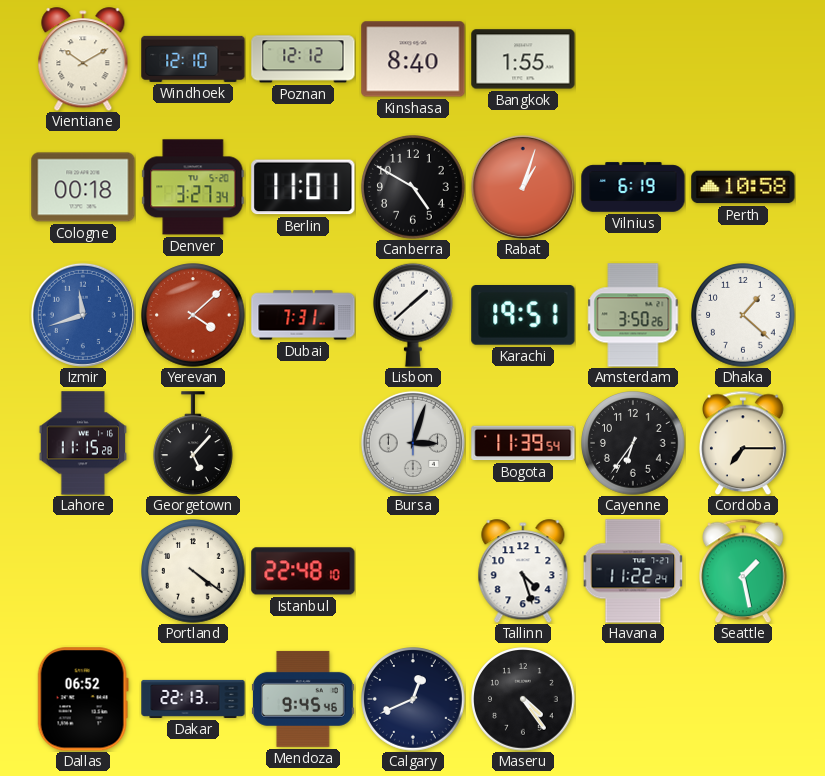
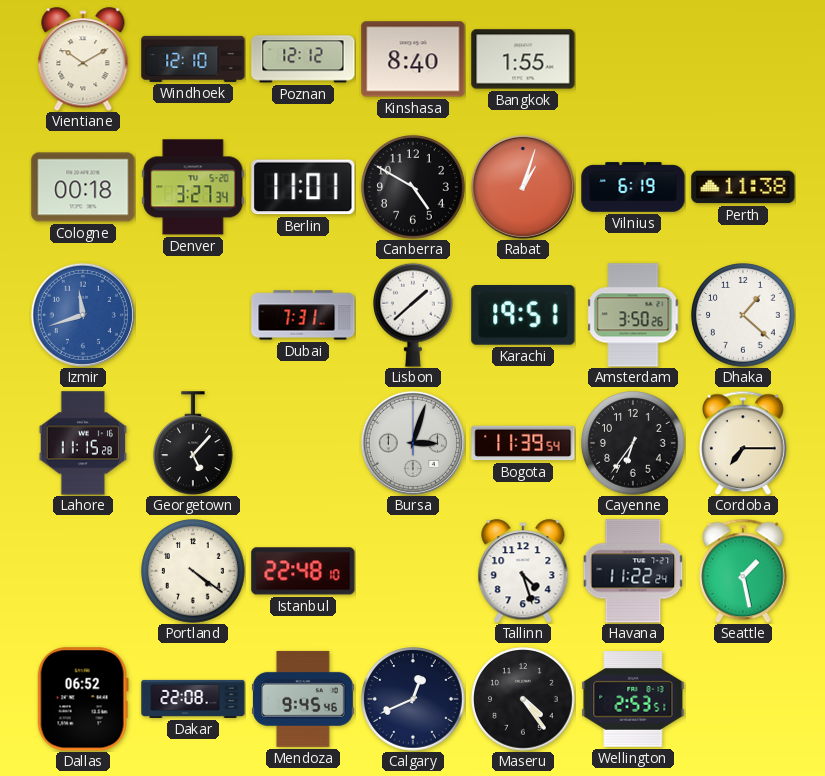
Perth: 10:58 -> 11:38 (743, 187)
Yerevan: 4:08 -> none (193, 315)
Dakar: 22:13 -> 22:08 (193, 699)
Wellington: none -> 2:53 (633, 700)
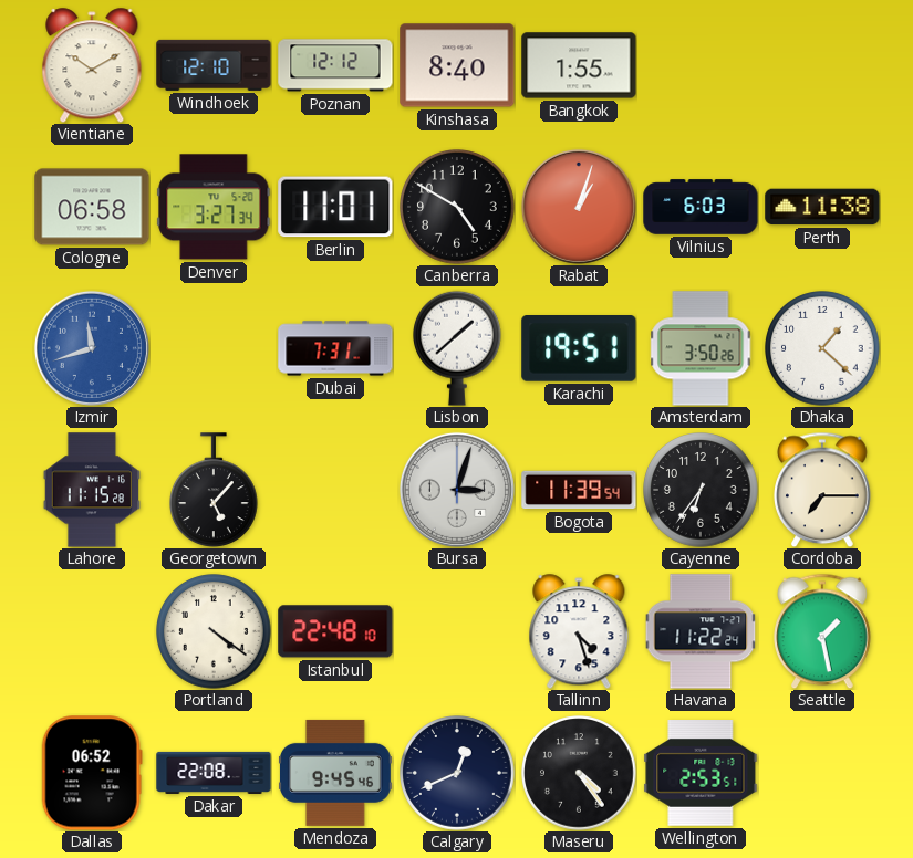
Cologne: 00:18 -> 06:58 (92, 207)
Vilnius: 6:19 -> 6:03 (701, 207)
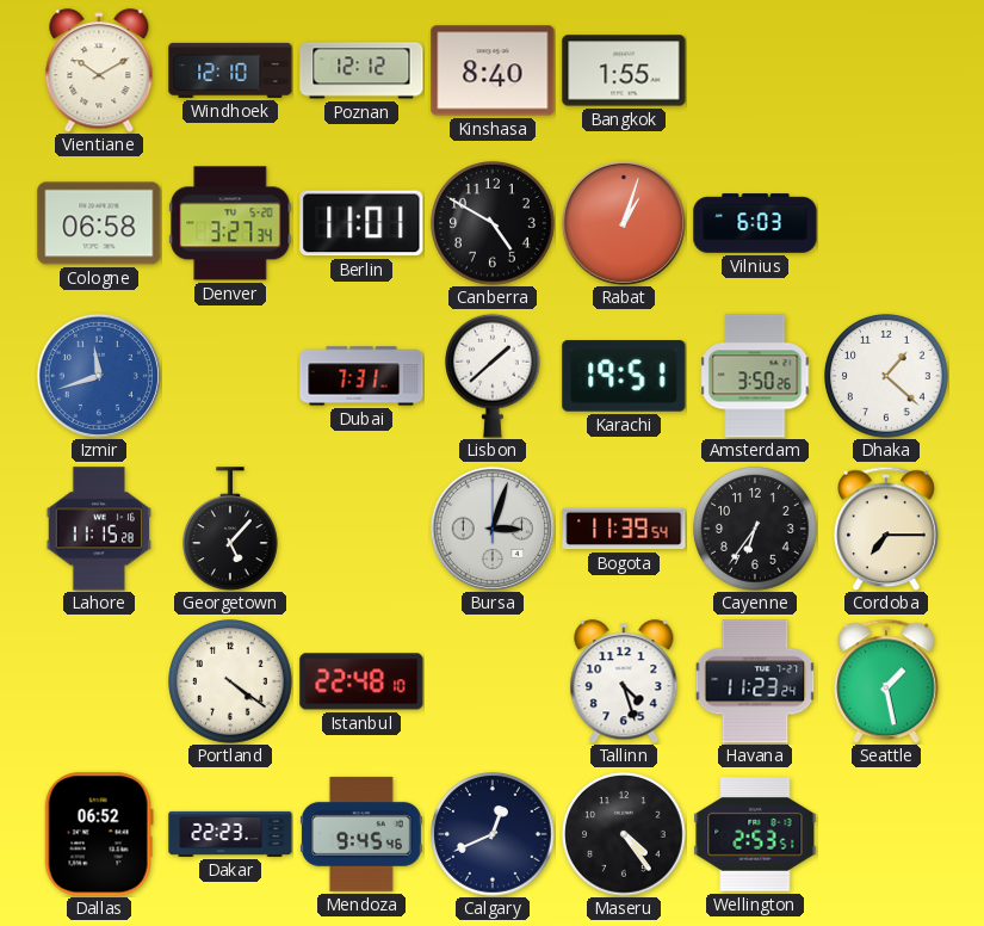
Perth: 11:38 -> none (822, 207)
Havana: 11:22 -> 11:23 (755, 681)
Dakar: 22:08 -> 22:23 (230, 834)
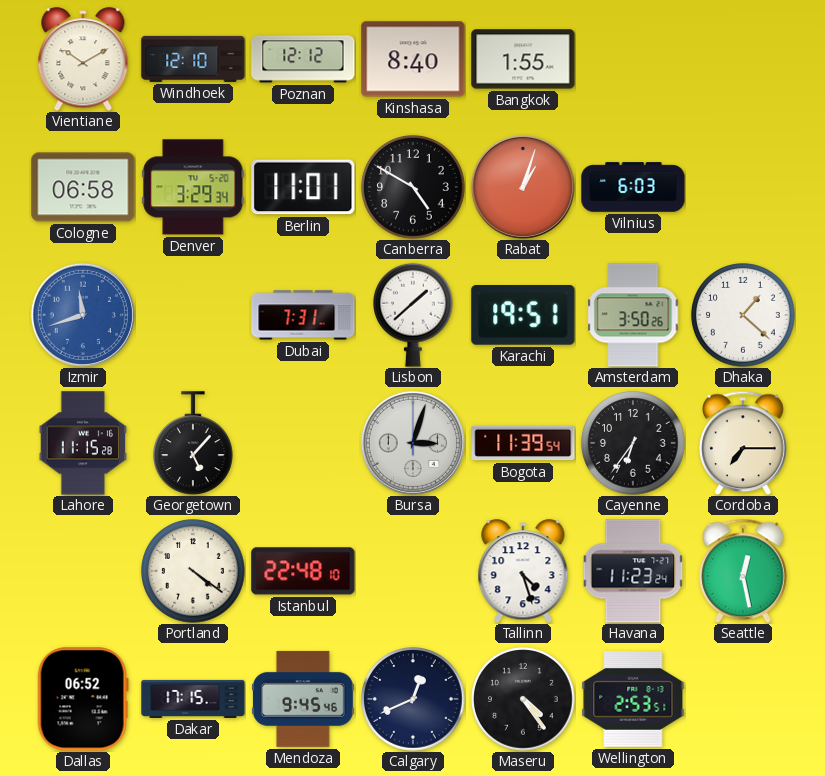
Denver: 3:27 -> 3:29 (193, 187)
Seattle: 1:28 -> 12:28 (743, 571)
Dakar: 22:23 -> 17:15 (193, 699)
